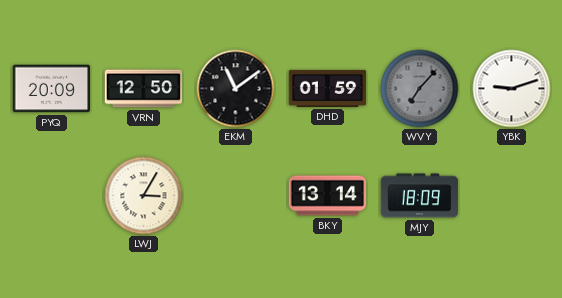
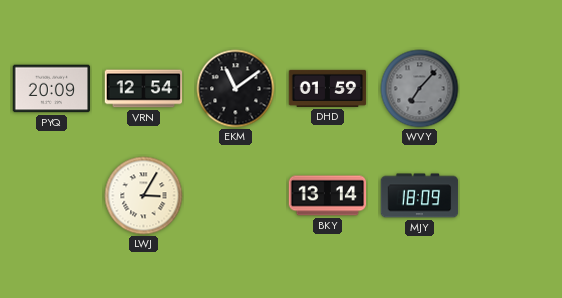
VRN: 12:50 -> 12:54 (144, 89)
YBK: 9:12 -> none (512, 89)
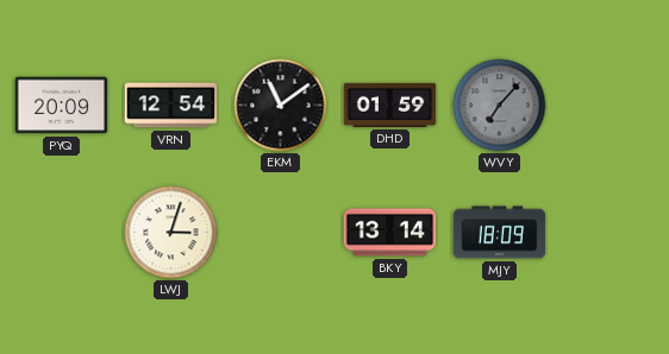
LWJ: 3:05 -> 3:03 (171, 233)
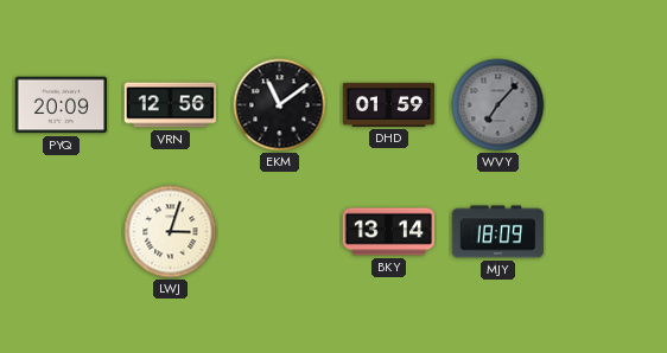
VRN: 12:54 -> 12:56 (171, 105)
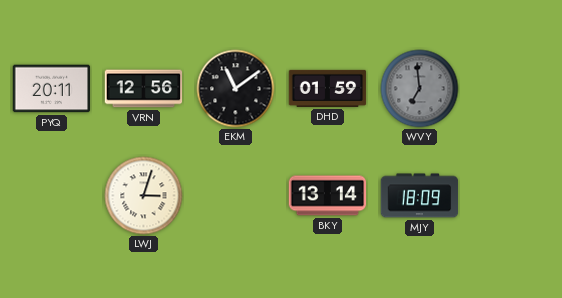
PYQ: 20:09 -> 20:11 (52, 89)
WVY: 7:07 -> 6:59 (420, 89)
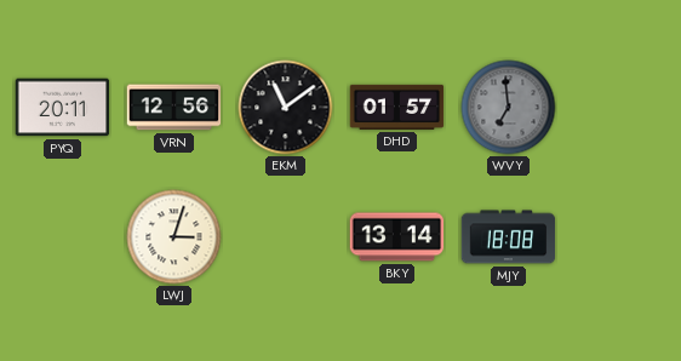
DHD: 01:59 -> 01:57 (397, 107)
MJY: 18:09 -> 18:08 (509, 237)
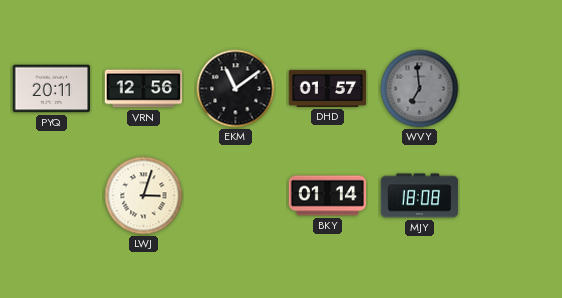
BKY: 13:14 -> 01:14 (328, 196)
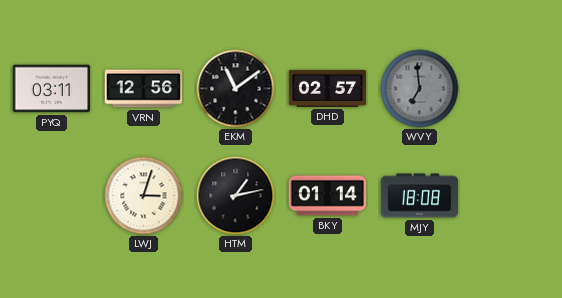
PYQ: 20:11 -> 03:11 (52, 89)
DHD: 01:57 -> 02:57 (328, 88)
HTM: none -> 1:13 (236, 196)
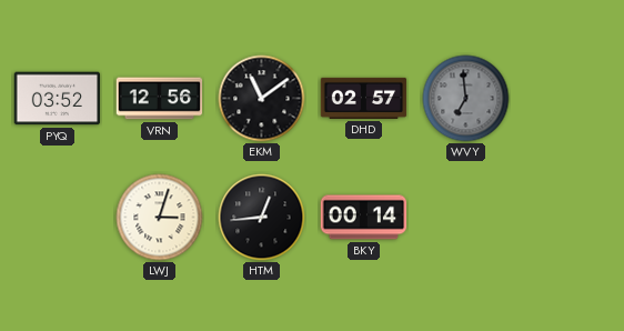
PYQ: 03:11 -> 03:52 (58, 99)
HTM: 1:13 -> 12:44 (262, 218)
BKY: 01:14 -> 00:14 (364, 218)
MJY: 18:08 -> none (420, 196)
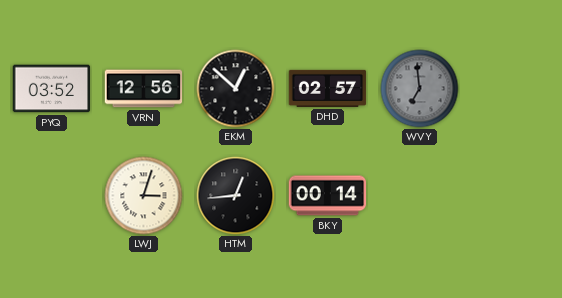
EKM: 11:09 -> 12:52 (236, 89)
